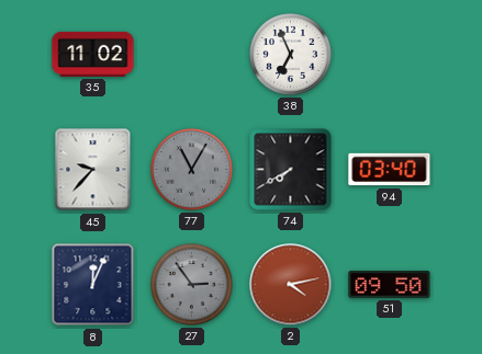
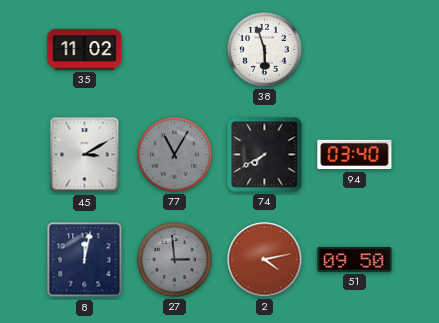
38: 6:56 -> 5:57 (265, 50)
45: 9:37 -> 3:10 (85, 155)
8: 12:04 -> 12:02 (85, 260)
27: 2:54 -> 2:59 (175, 260)
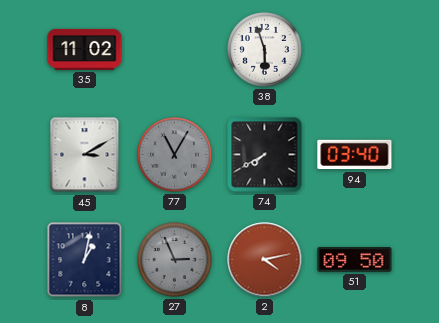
8: 12:02 -> 1:02 (85, 260)
27: 2:59 -> 2:56 (175, 260)
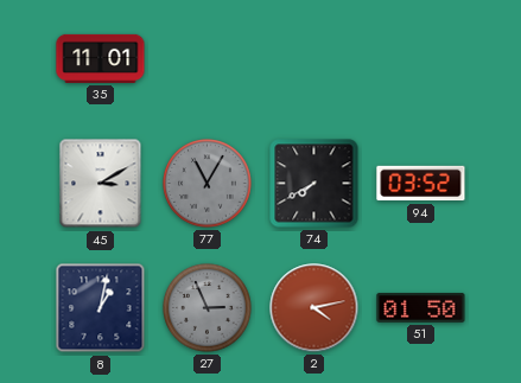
35: 11:02 -> 11:01 (101, 58)
38: 5:57 -> none (265, 50)
94: 03:40 -> 03:52 (421, 184)
51: 09:50 -> 01:50 (421, 308)
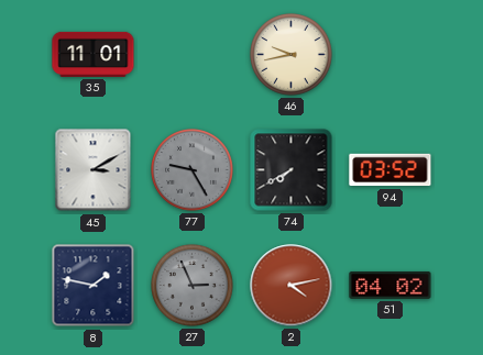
46: none -> 9:43 (292, 55)
77: 11:05 -> 9:25 (193, 170)
8: 1:02 -> 1:47 (94, 286)
51: 01:50 -> 04:02 (391, 286)
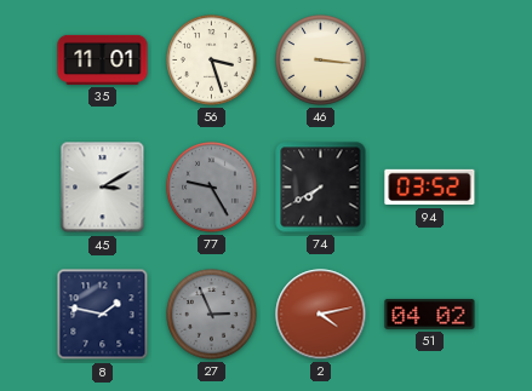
56: none -> 3:27 (212, 61)
46: 9:43 -> 3:16 (321, 61)
